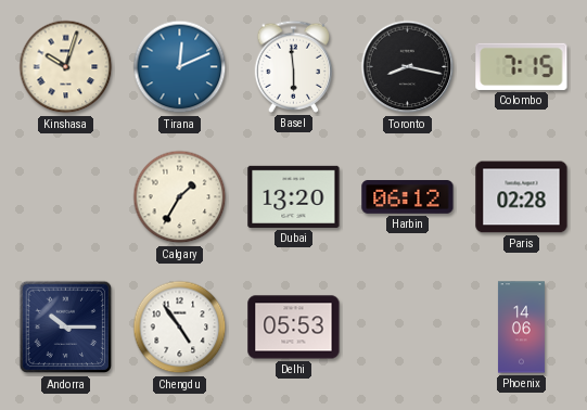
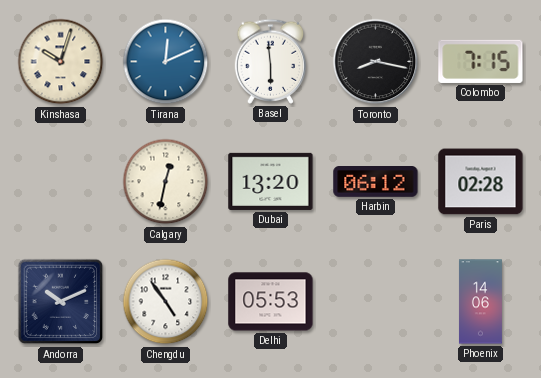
Calgary: 1:35 -> 12:32 (166, 182)
Andorra: 10:15 -> 10:11 (61, 302)
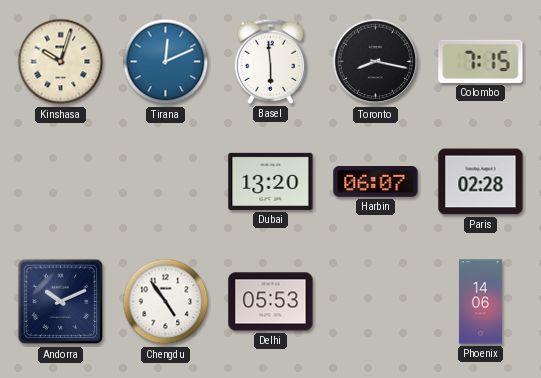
Calgary: 12:32 -> none (166, 182)
Harbin: 06:12 -> 06:07 (376, 182)
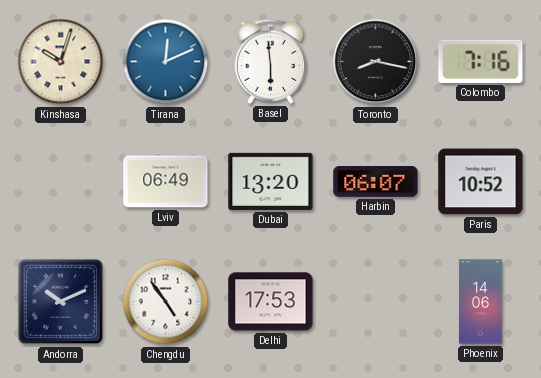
Colombo: 7:15 -> 7:16 (481, 61)
Lviv: none -> 06:49 (166, 182)
Paris: 02:28 -> 10:52 (481, 182)
Delhi: 05:53 -> 17:53 (271, 302)
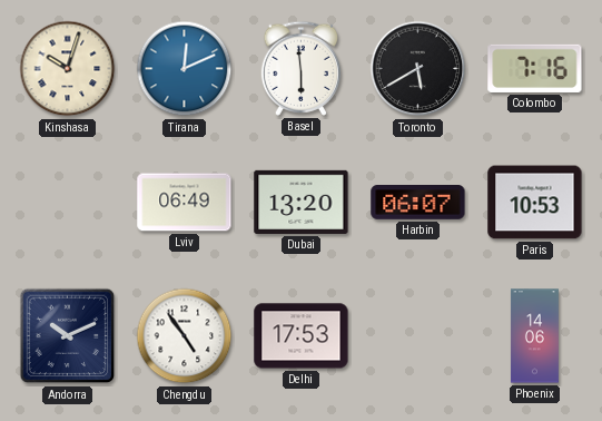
Toronto: 8:17 -> 5:40 (418, 69)
Paris: 10:52 -> 10:53 (535, 203)
